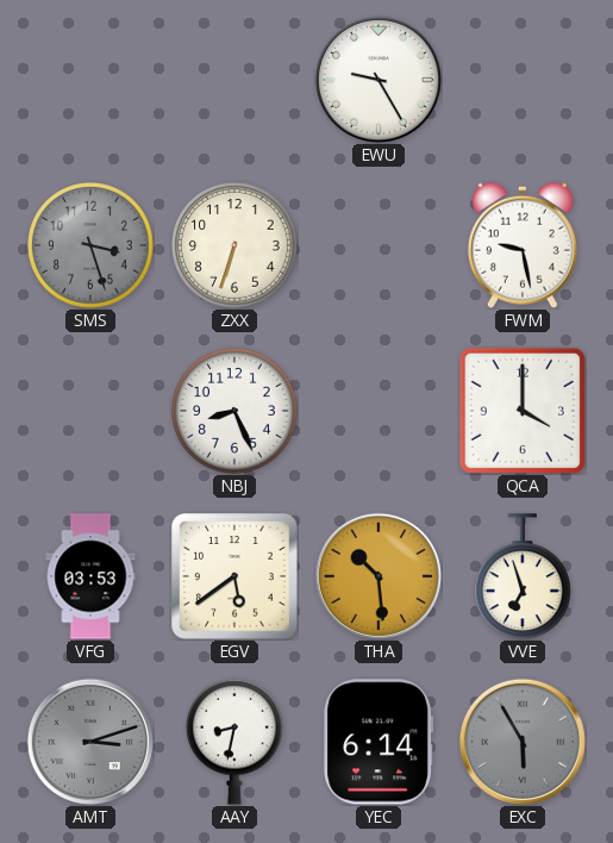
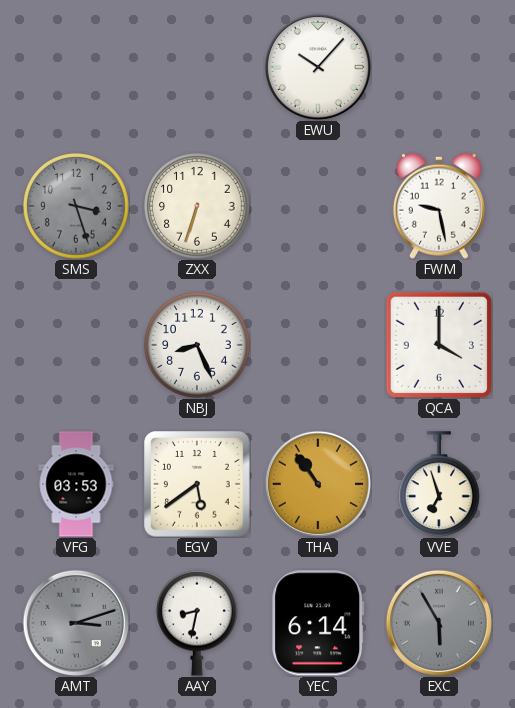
EWU: 9:25 -> 10:07 (318, 67)
THA: 10:29 -> 10:54 (318, 484)
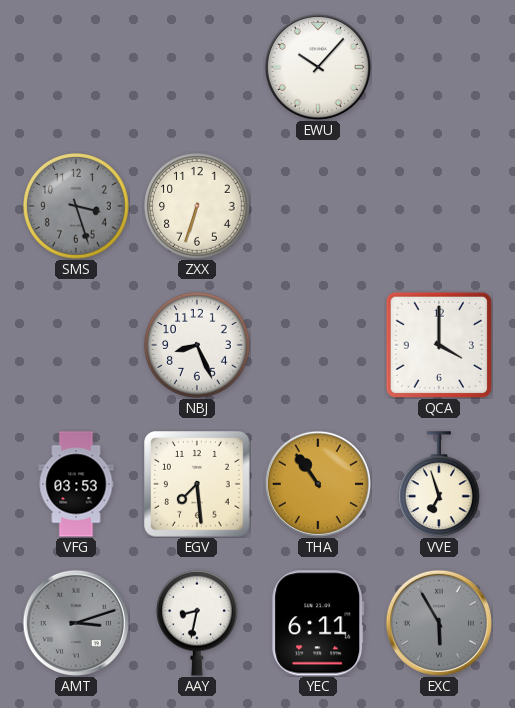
FWM: 9:28 -> none (439, 206)
EGV: 5:39 -> 7:29 (197, 484)
YEC: 6:14 -> 6:11 (318, 623)
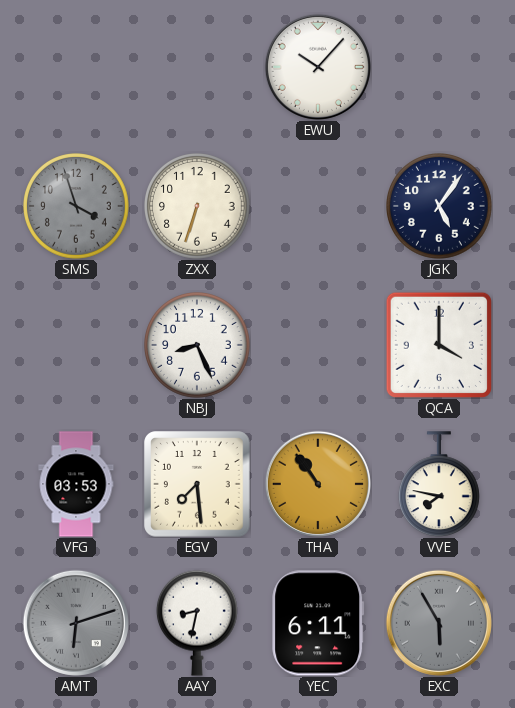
SMS: 3:27 -> 3:57 (77, 207)
JGK: none -> 5:06 (440, 207)
VVE: 6:57 -> 7:47 (439, 484)
AMT: 3:12 -> 6:12 (76, 623)
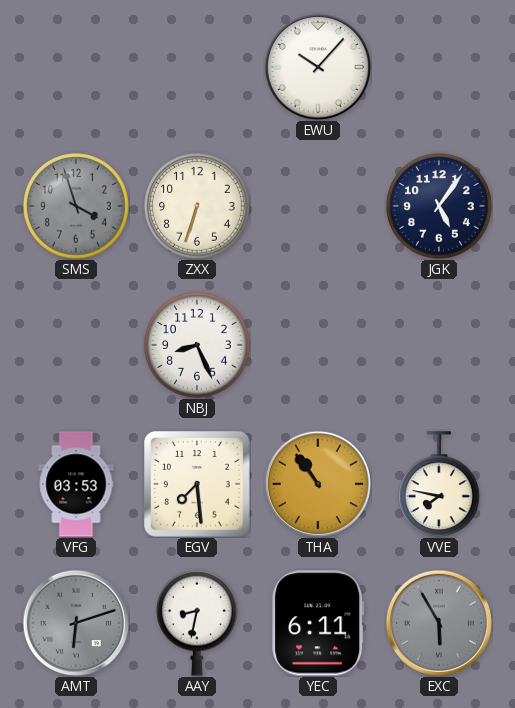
QCA: 4:00 -> none (439, 345)
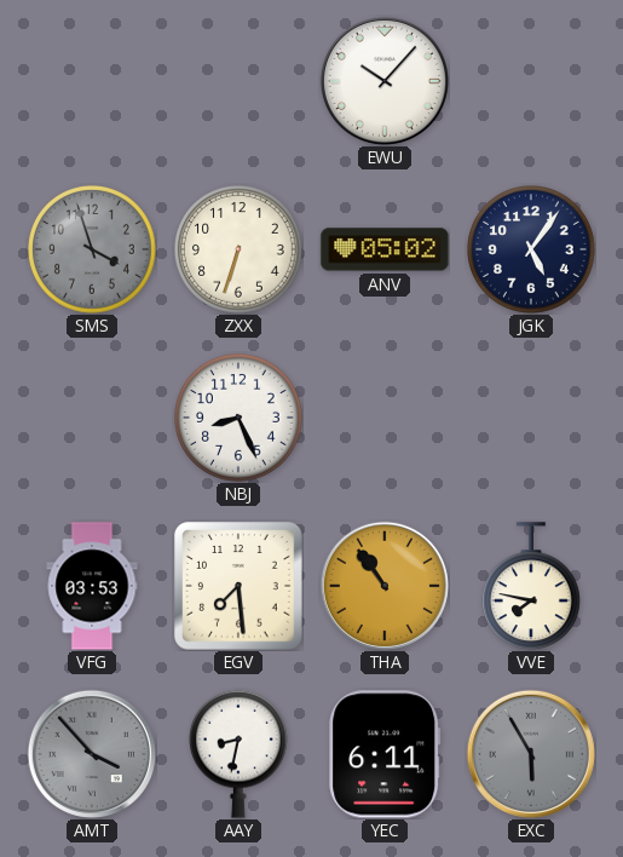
ANV: none -> 05:02 (385, 249)
AMT: 6:12 -> 3:53 (92, 754)
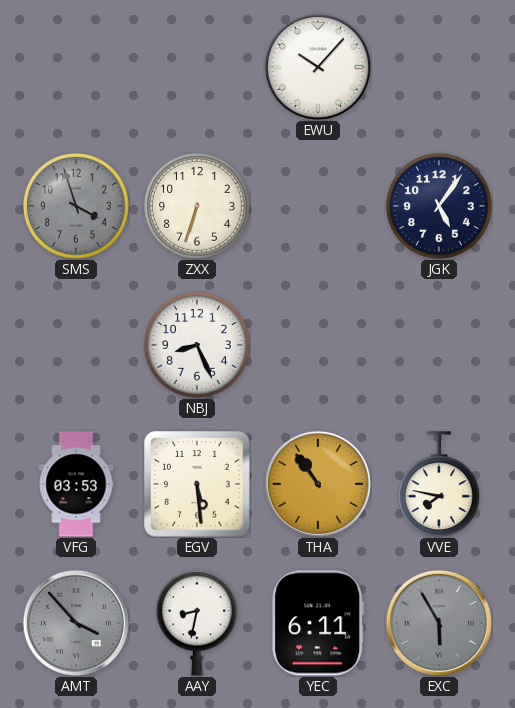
ANV: 05:02 -> none (385, 249)
EGV: 7:29 -> 5:29 (197, 484)
